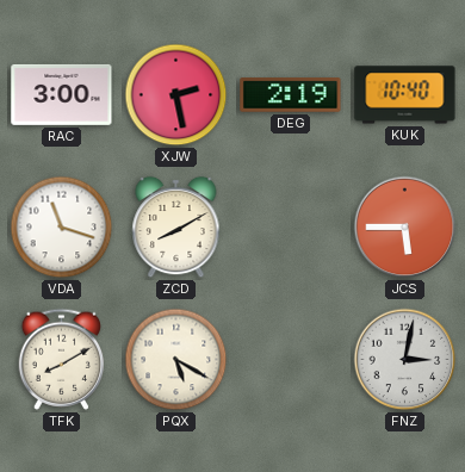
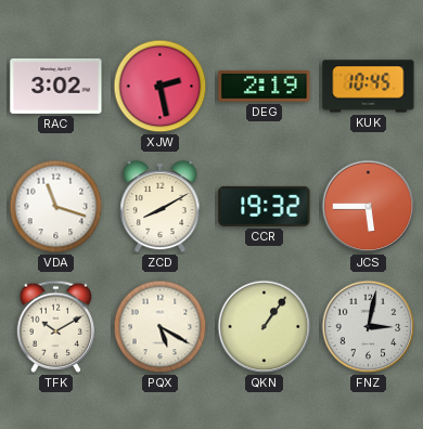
RAC: 3:00 -> 3:02 (56, 86)
KUK: 10:40 -> 10:45 (369, 87)
CCR: none -> 19:32 (265, 206)
TFK: 8:10 -> 10:10 (56, 326)
QKN: none -> 1:06 (265, 327)
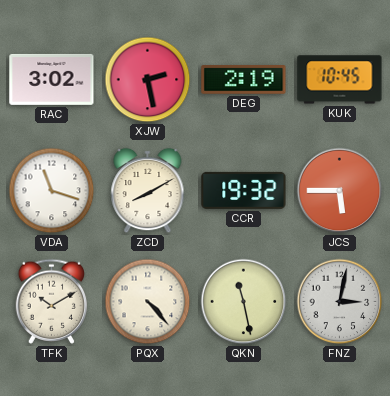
PQX: 5:20 -> 4:23 (148, 302)
QKN: 1:06 -> 11:28 (244, 302)
